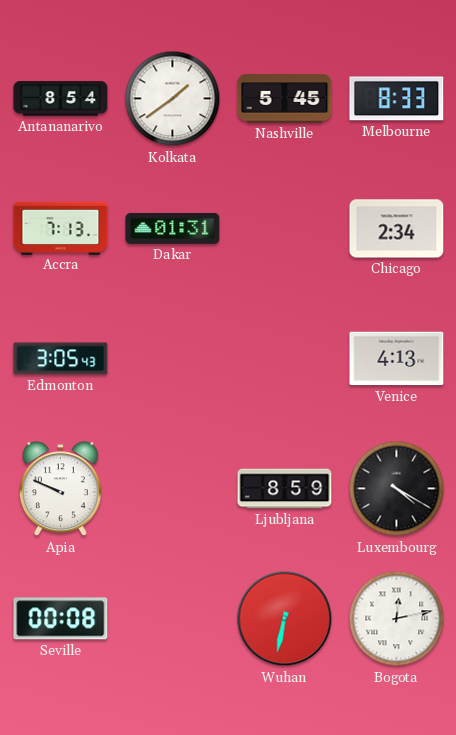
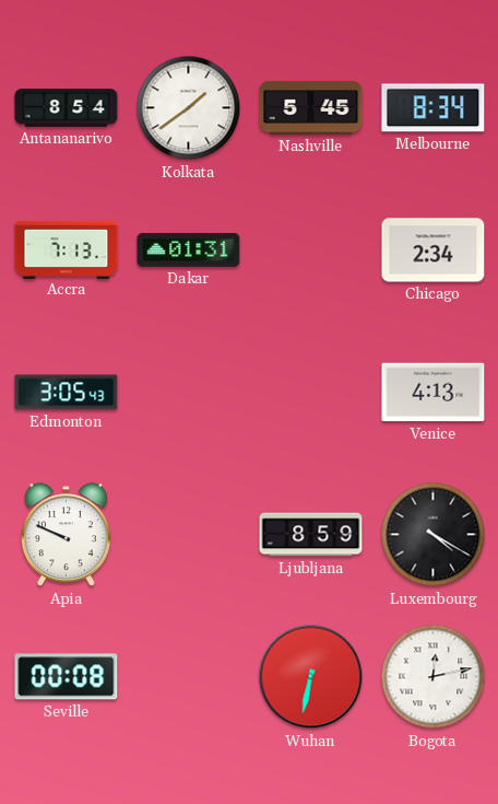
Melbourne: 8:33 -> 8:34 (434, 108)
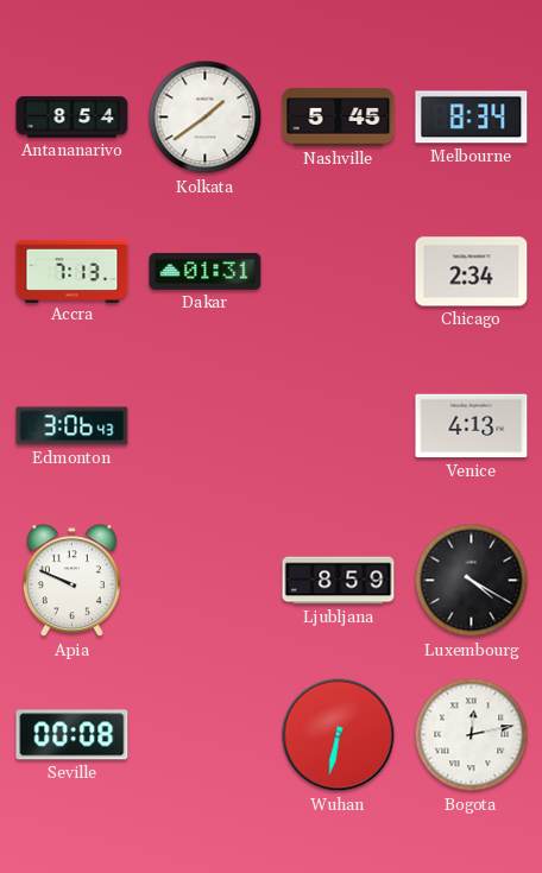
Edmonton: 3:05 -> 3:06 (73, 426)
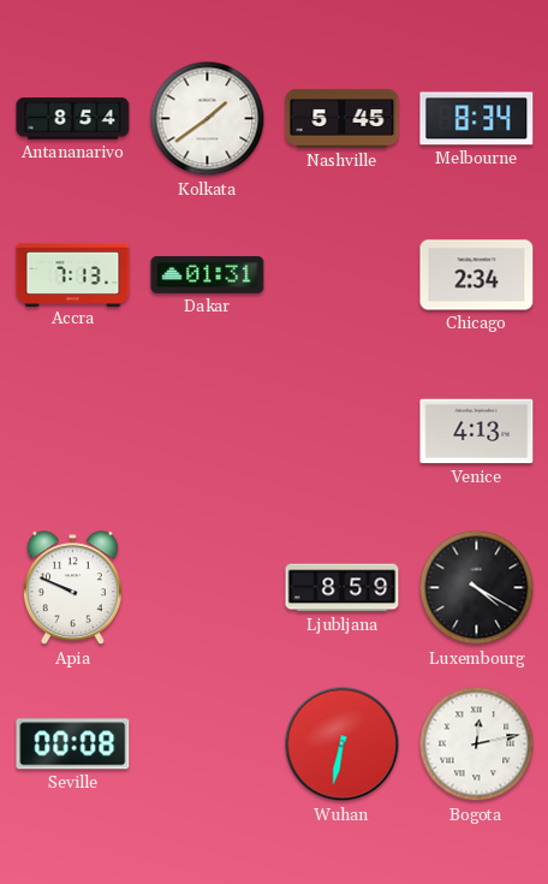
Edmonton: 3:06 -> none (73, 426)
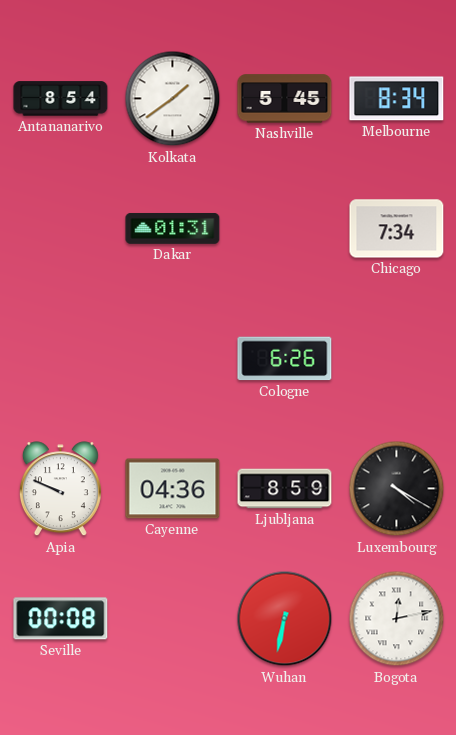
Accra: 7:13 -> none (73, 274)
Chicago: 2:34 -> 7:34 (397, 229)
Cologne: none -> 6:26 (285, 359)
Venice: 4:13 -> none (477, 432)
Cayenne: none -> 04:36 (173, 489)
